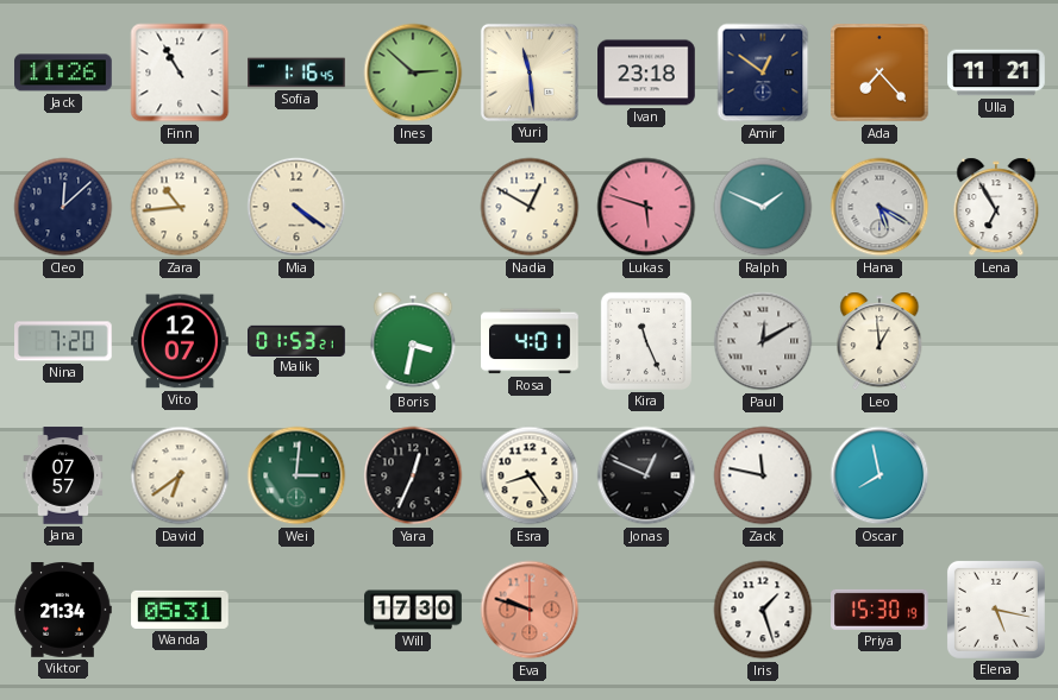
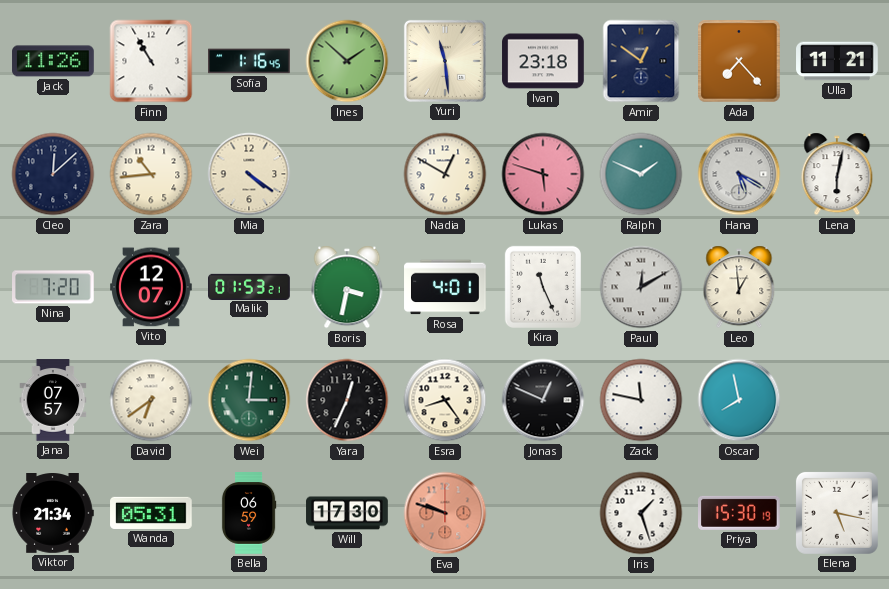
Ines: 2:52 -> 1:52 (347, 61)
Lena: 6:55 -> 6:02 (837, 174)
Bella: none -> 06:59 (249, 513)
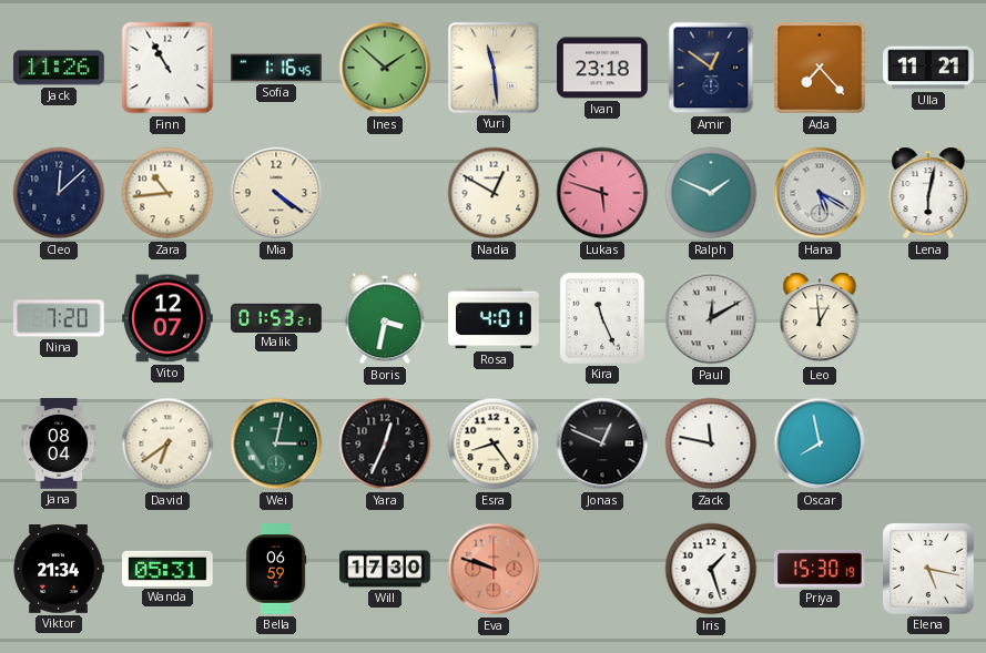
Jana: 07:57 -> 08:04 (59, 443)
Wei: 3:01 -> 3:02 (276, 443)
